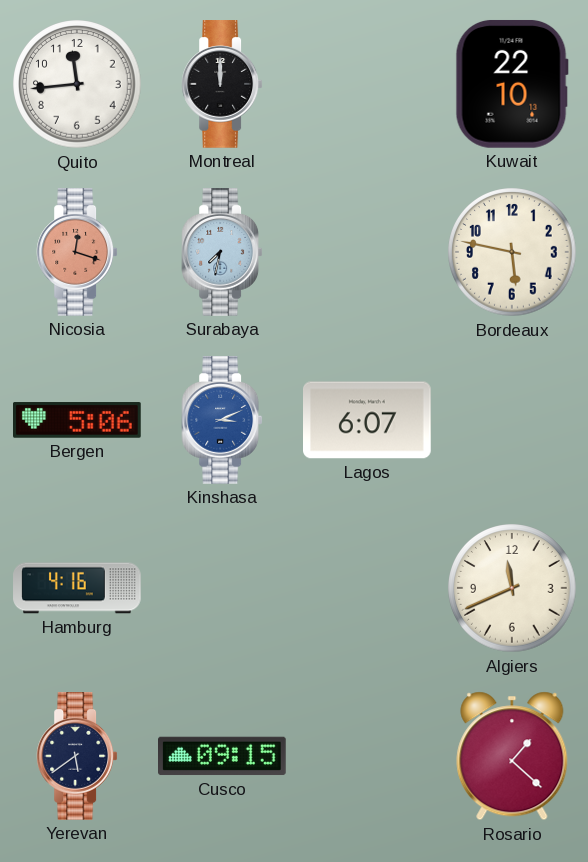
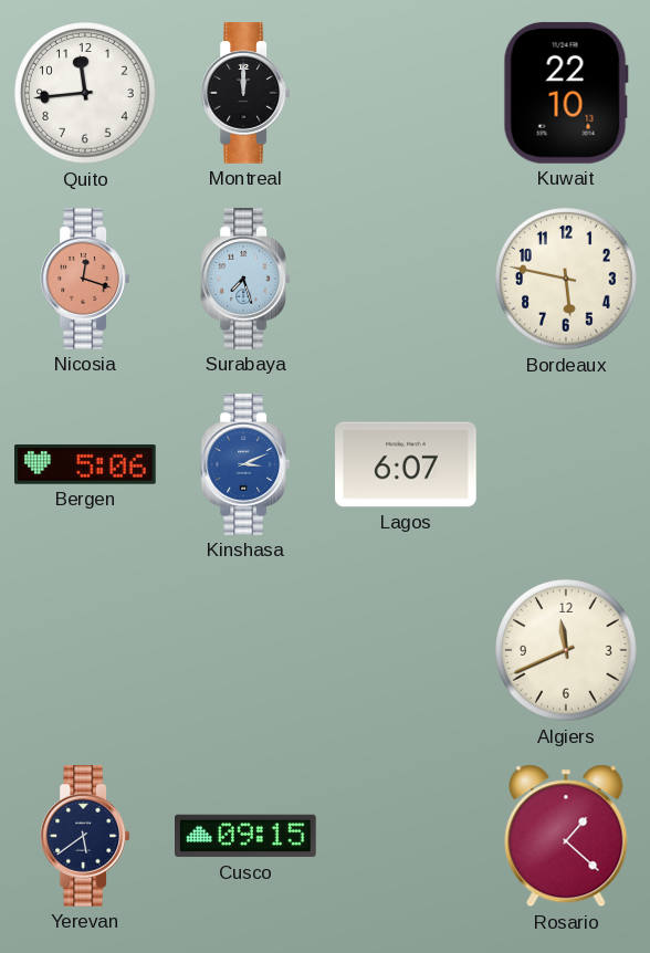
Surabaya: 7:32 -> 7:27 (245, 279)
Hamburg: 4:16 -> none (77, 588)
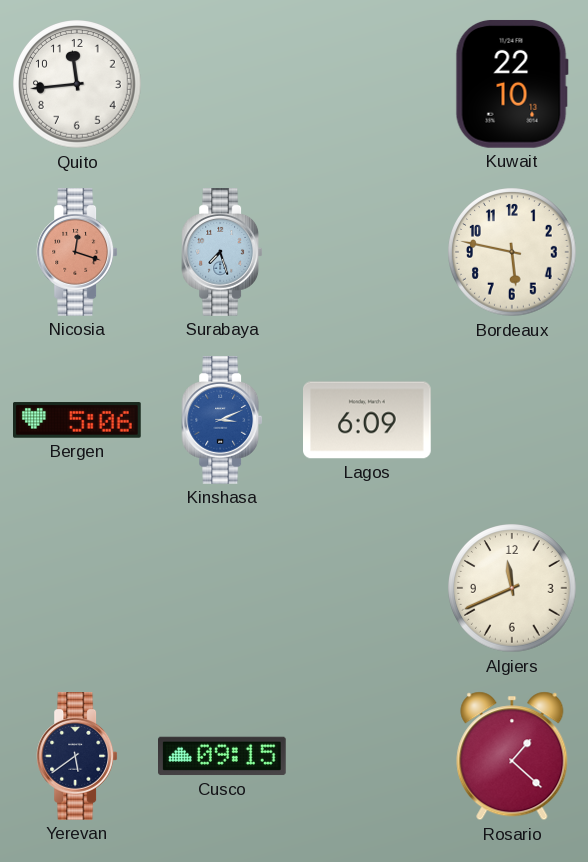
Montreal: 12:00 -> none (245, 93)
Lagos: 6:07 -> 6:09 (368, 420)
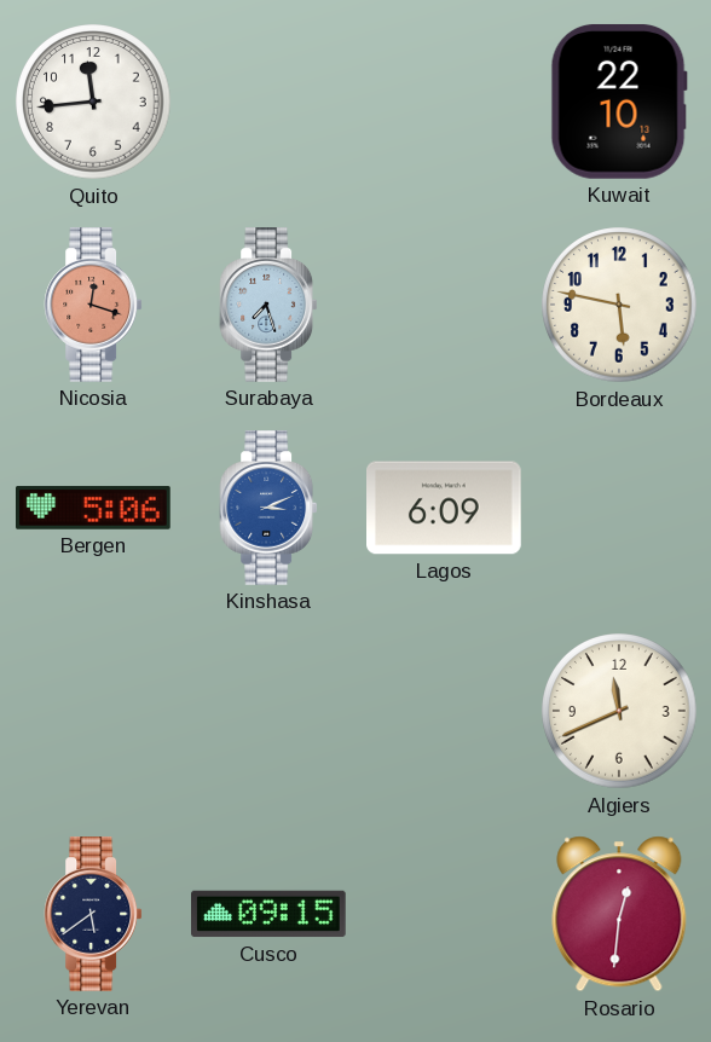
Rosario: 1:22 -> 12:31 (619, 914)
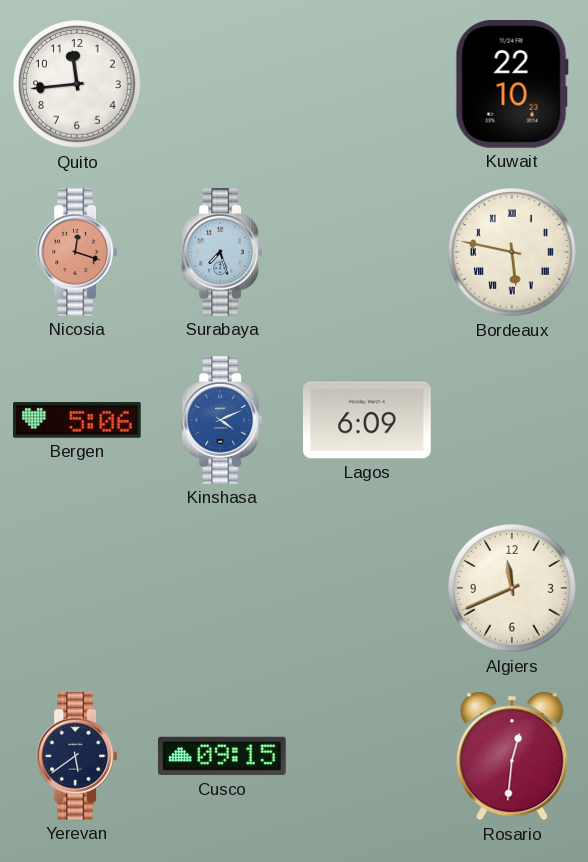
Kuwait: 22:10:13 -> 22:10:23 (512, 84)
Bordeaux numerals: Arabic -> Roman (512, 252)
Kinshasa: 3:11 -> 4:11 (222, 420)
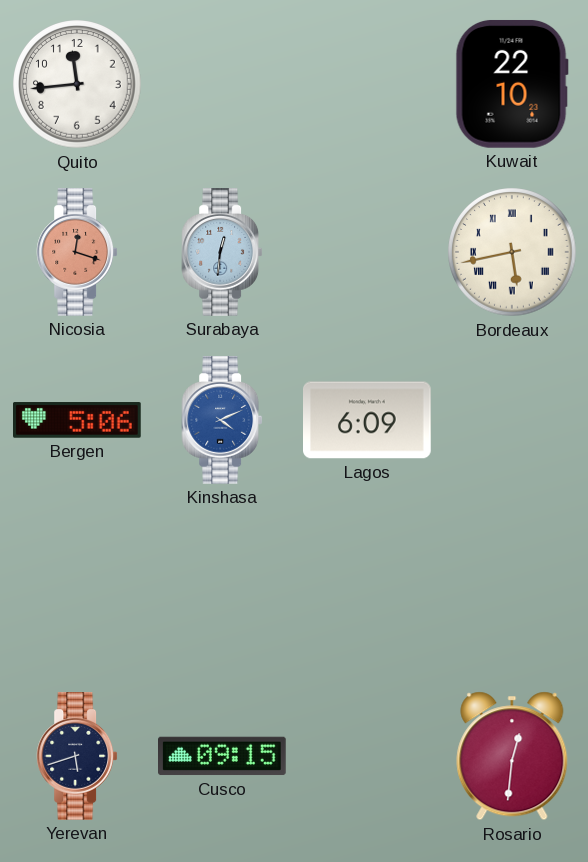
Surabaya: 7:27 -> 12:31 (222, 252)
Bordeaux: 5:47 -> 5:43 (512, 252)
Algiers: 11:41 -> none (512, 588)
Yerevan: 5:39 -> 5:42 (77, 756)
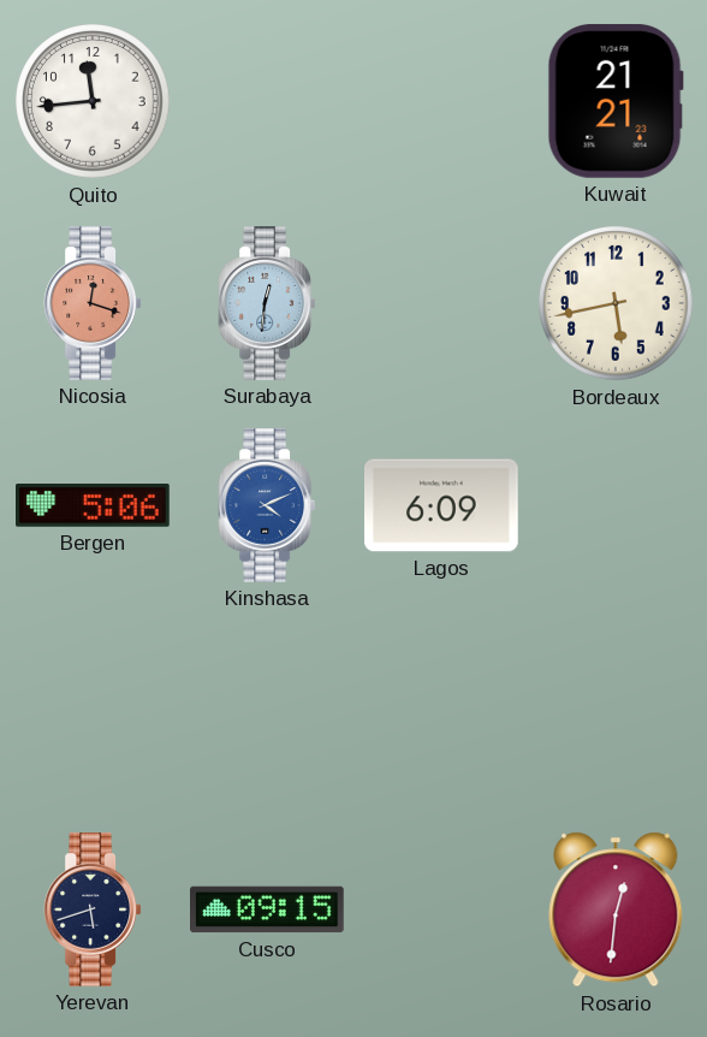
Kuwait: 22:10 -> 21:21 (616, 101)
Bordeaux numerals: Roman -> Arabic (616, 303)
